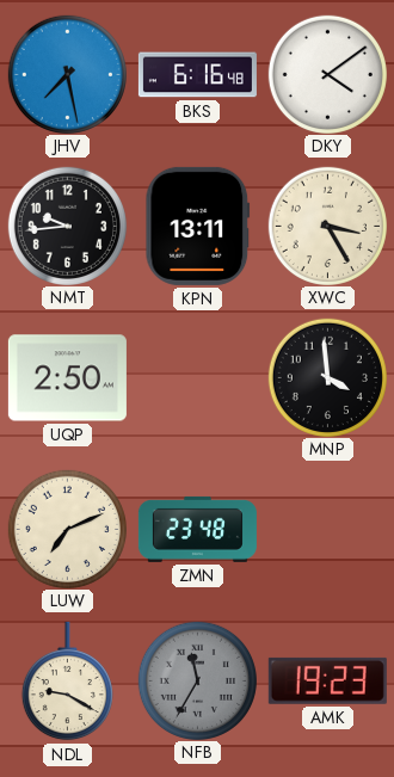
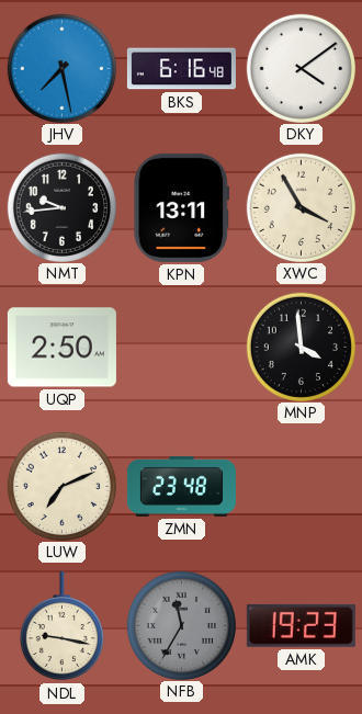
XWC: 3:25 -> 3:55 (301, 207)
NDL: 9:20 -> 9:17 (61, 626)
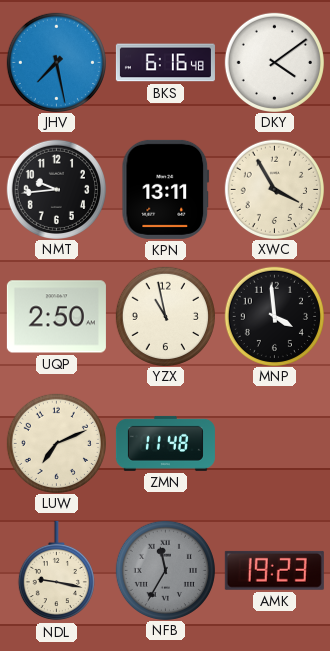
YZX: none -> 10:58 (165, 316)
ZMN: 23:48 -> 11:48 (165, 443)
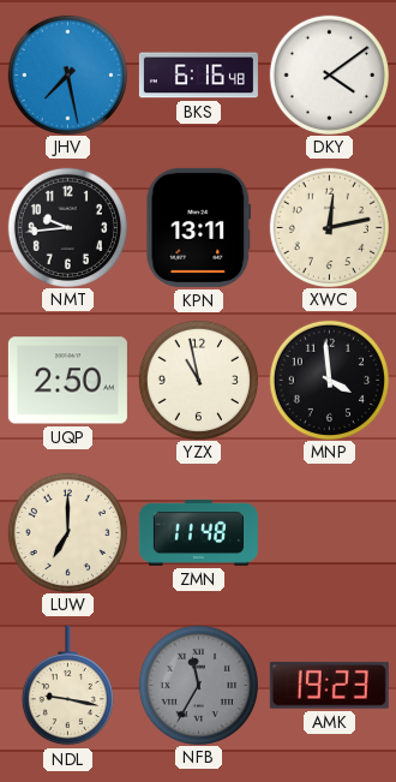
XWC: 3:55 -> 12:13 (329, 227)
LUW: 7:11 -> 7:00 (67, 532)
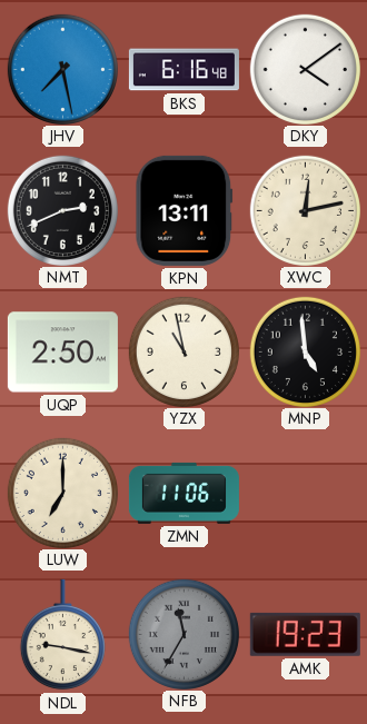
NMT: 9:44 -> 2:41 (62, 210)
MNP: 3:59 -> 4:59 (305, 351)
ZMN: 11:48 -> 11:06 (183, 493)
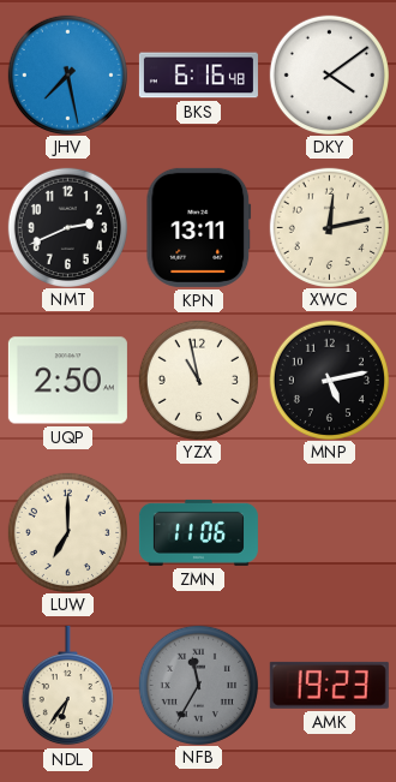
MNP: 4:59 -> 5:13 (329, 380)
NDL: 9:17 -> 6:36 (67, 686)
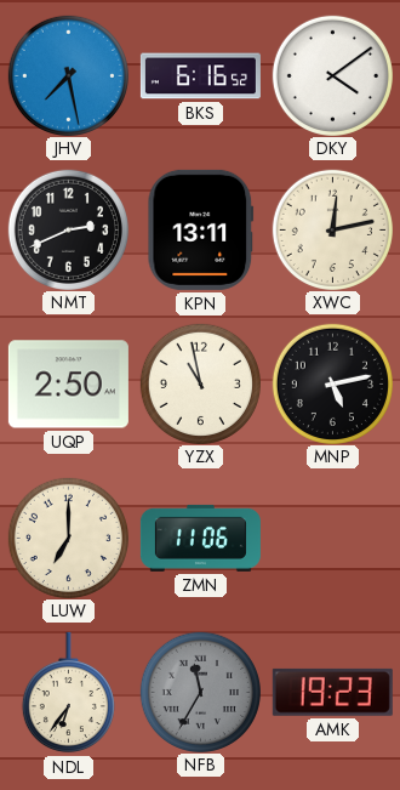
BKS: 6:16:48 -> 6:16:52 (200, 76)
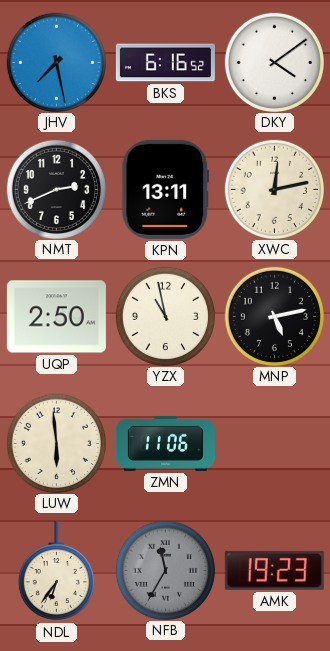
LUW: 7:00 -> 5:59 (56, 443)
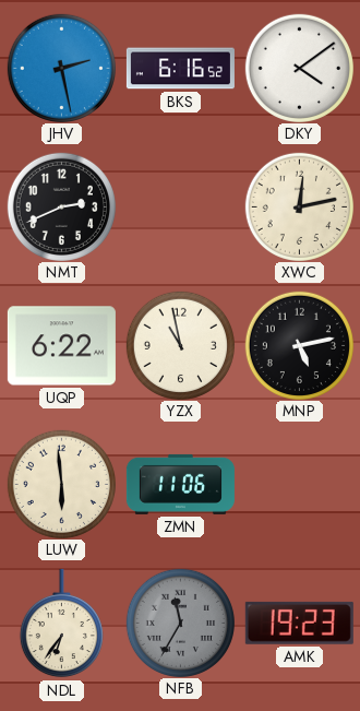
JHV: 7:28 -> 2:28 (61, 68)
KPN: 13:11 -> none (166, 189)
UQP: 2:50 -> 6:22 (61, 346)
